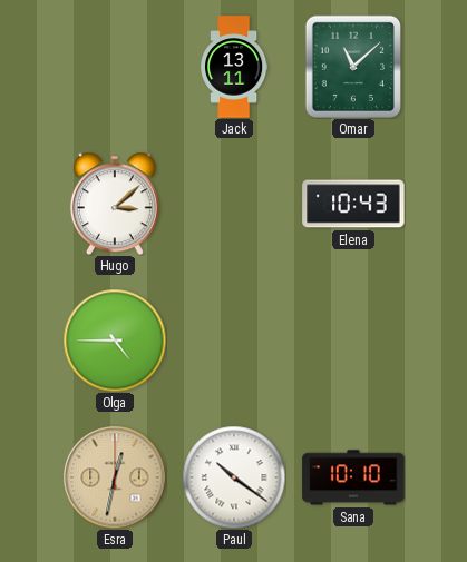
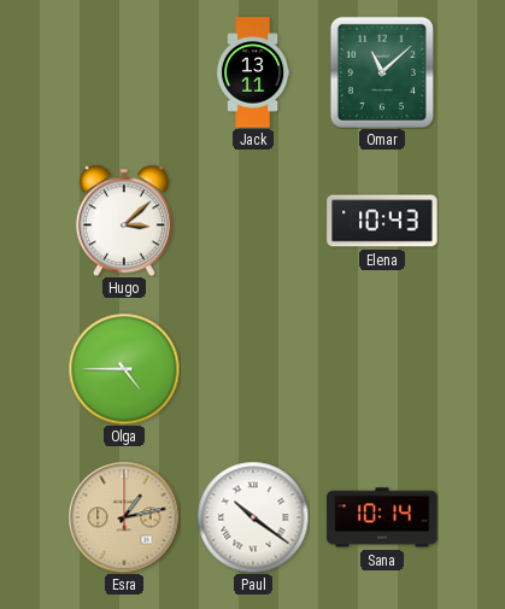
Esra: 12:32 -> 1:13 (124, 517)
Sana: 10:10 -> 10:14 (382, 517)
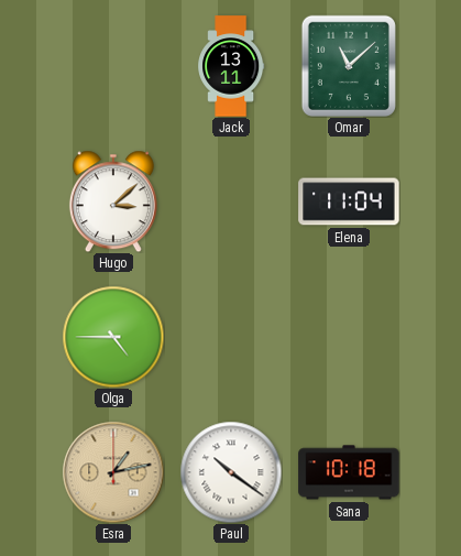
Elena: 10:43 -> 11:04 (349, 201)
Sana: 10:14 -> 10:18 (349, 472)
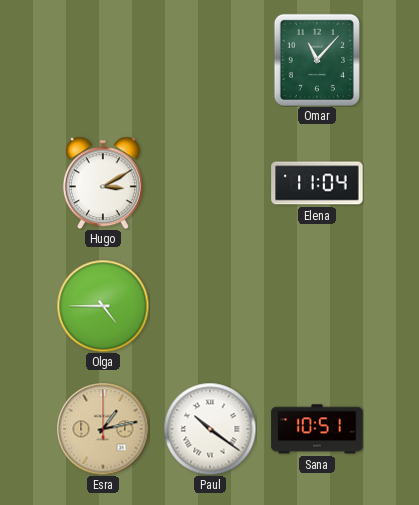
Jack: 13:11 -> none (231, 66)
Omar: 11:08 -> 11:07 (317, 60)
Hugo: 3:08 -> 3:10 (103, 183)
Sana: 10:18 -> 10:51 (317, 429)
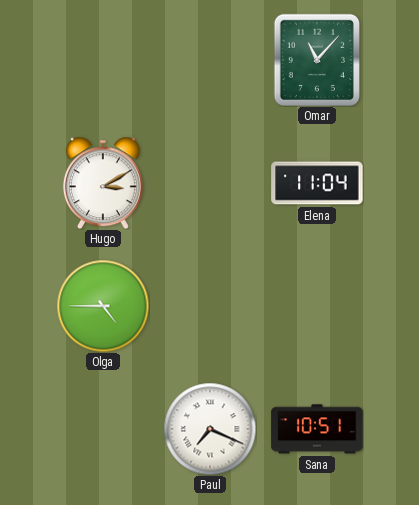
Esra: 1:13 -> none (103, 429)
Paul: 10:21 -> 7:19 (210, 429)
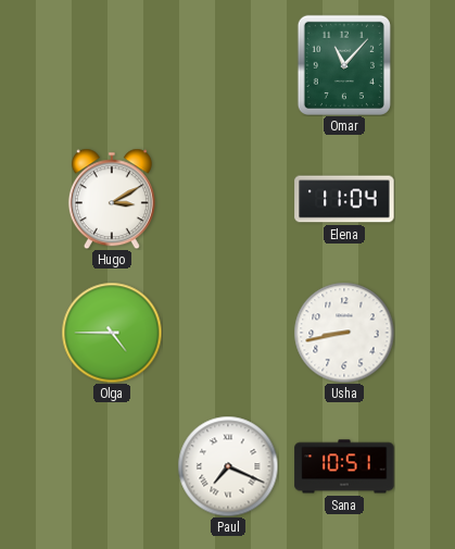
Usha: none -> 8:43 (344, 333)
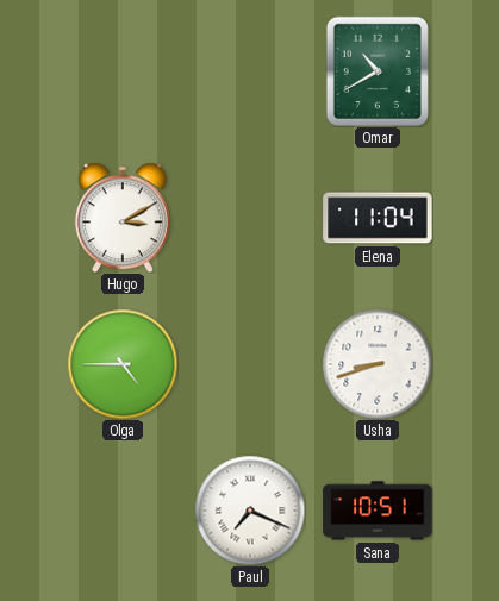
Omar: 11:07 -> 10:40 (378, 71)
Usha: 8:43 -> 8:42 (378, 364)
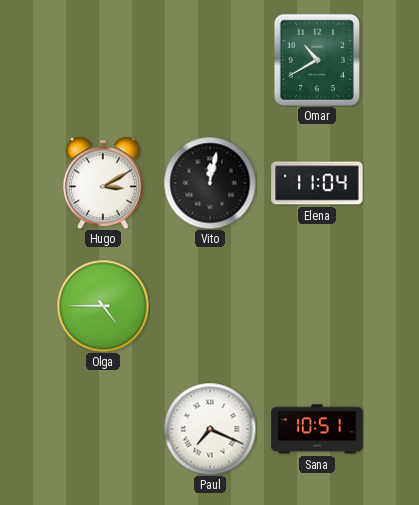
Vito: none -> 12:02 (210, 183)
Usha: 8:42 -> none (378, 364)
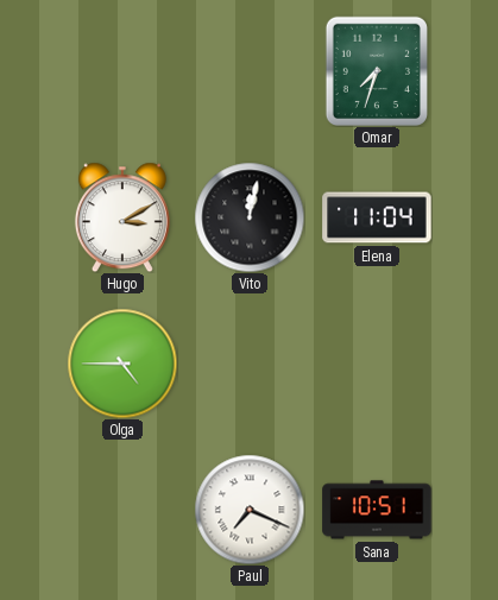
Omar: 10:40 -> 7:33 (377, 71)
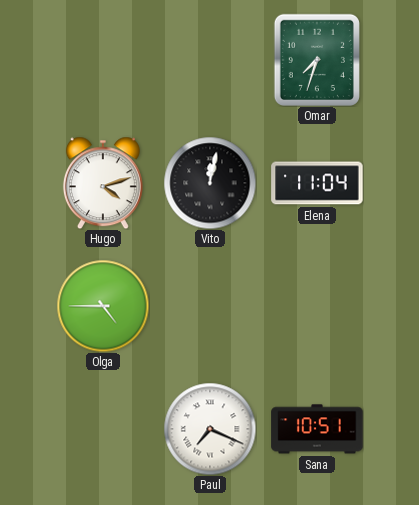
Hugo: 3:10 -> 4:12 (103, 183)
